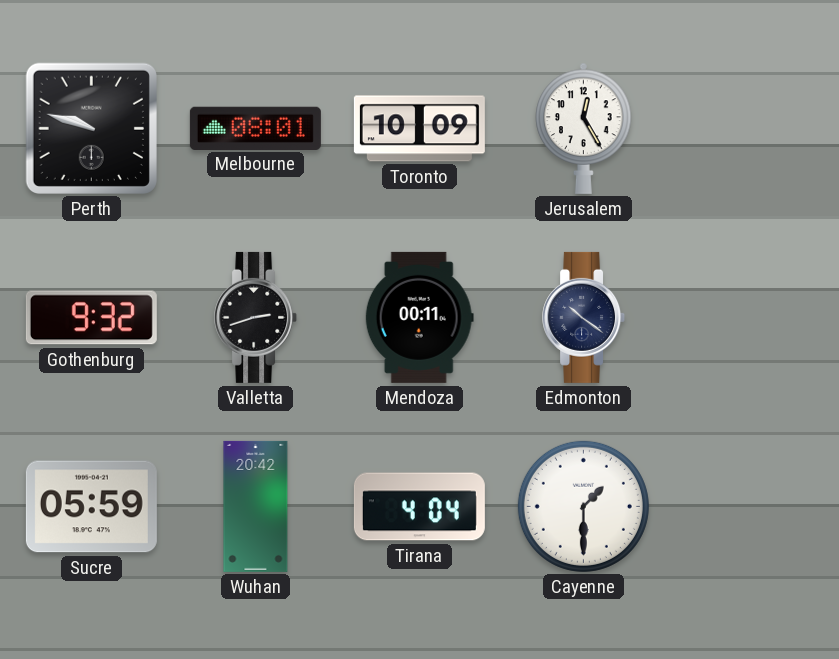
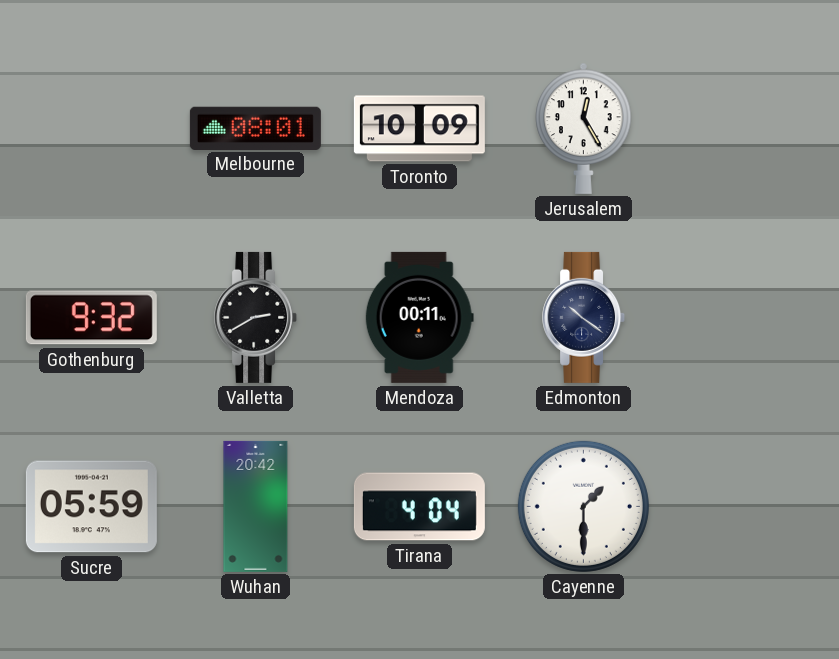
Perth: 9:48 -> none (91, 128)
Valletta: 2:42 -> 2:40 (256, 317)
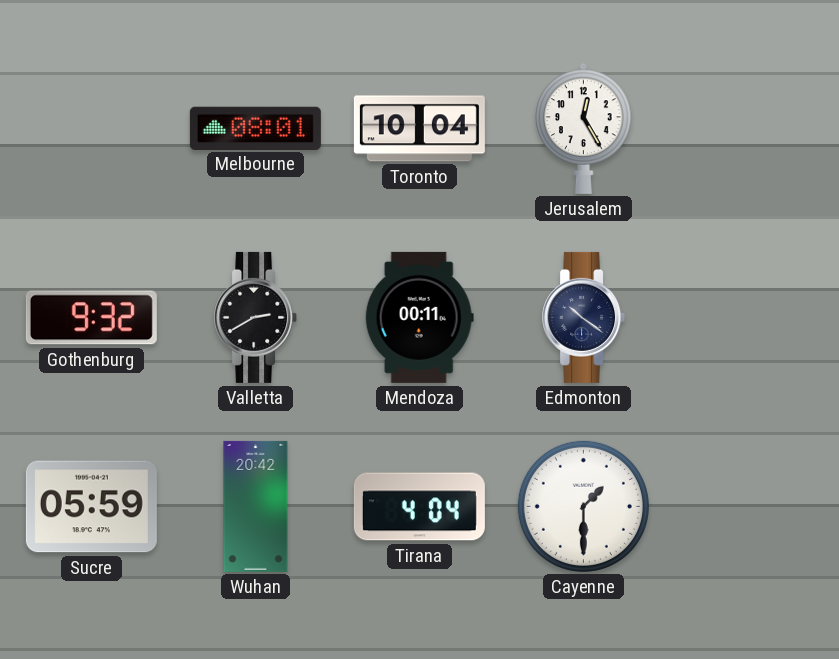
Toronto: 10:09 -> 10:04 (419, 129)
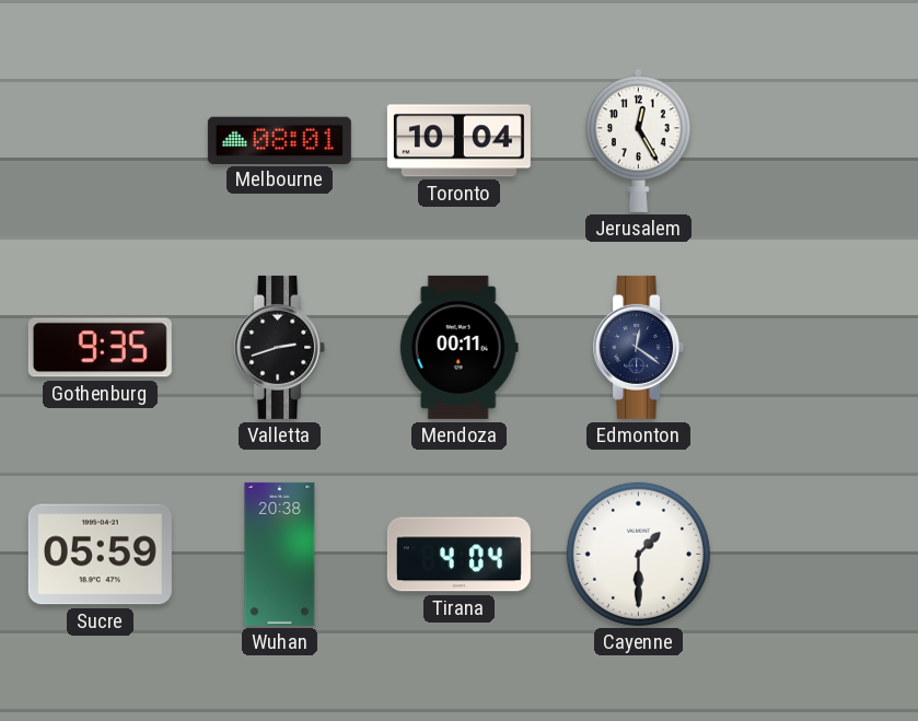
Gothenburg: 9:32 -> 9:35 (100, 348)
Valletta: 2:40 -> 2:42 (280, 347)
Edmonton: 10:21 -> 12:21 (639, 347)
Wuhan: 20:42 -> 20:38 (280, 554)
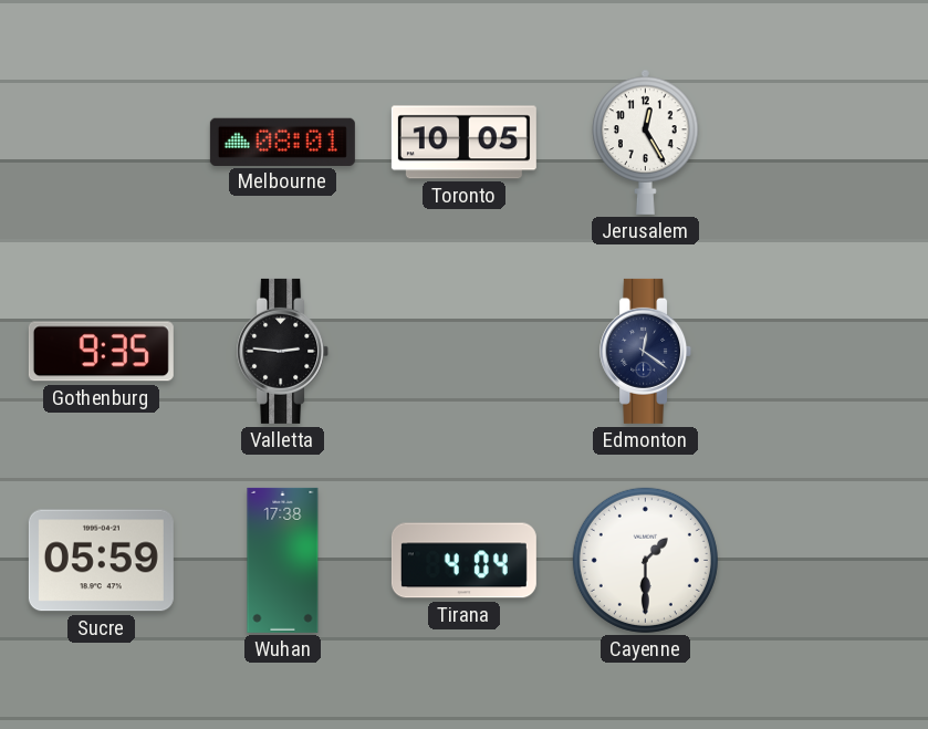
Toronto: 10:04 -> 10:05 (463, 143)
Valletta: 2:42 -> 2:46 (283, 351)
Mendoza: 00:11 -> none (458, 347)
Wuhan: 20:38 -> 17:38 (283, 560)
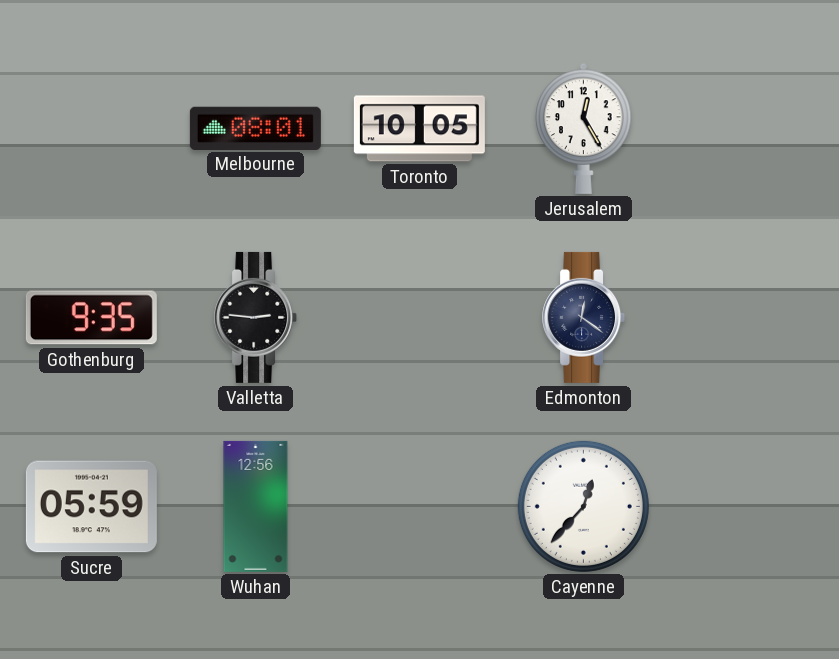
Wuhan: 17:38 -> 12:56 (256, 506)
Tirana: 4:04 -> none (463, 561)
Cayenne: 1:30 -> 12:37 (583, 506)
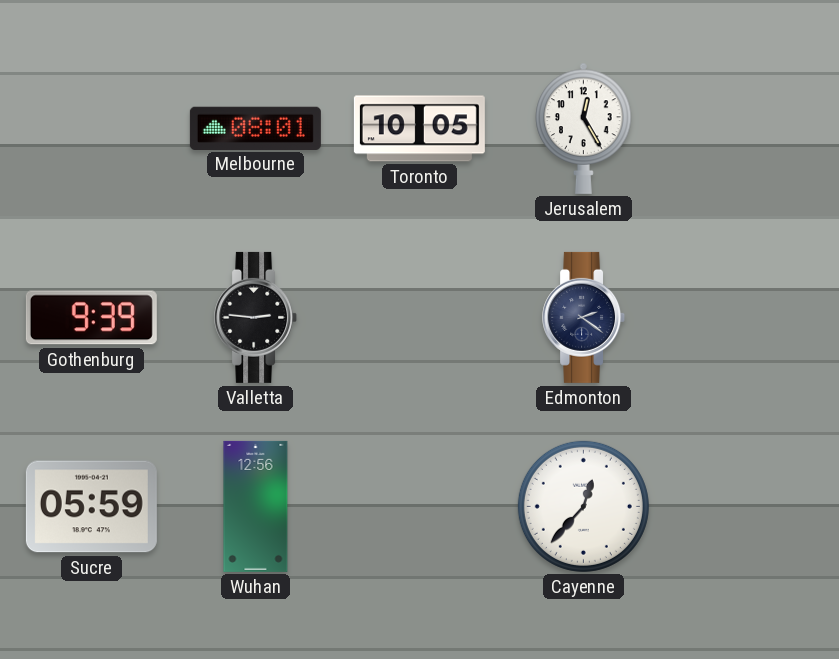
Gothenburg: 9:35 -> 9:39 (91, 318)
Edmonton: 12:21 -> 2:21 (584, 317)
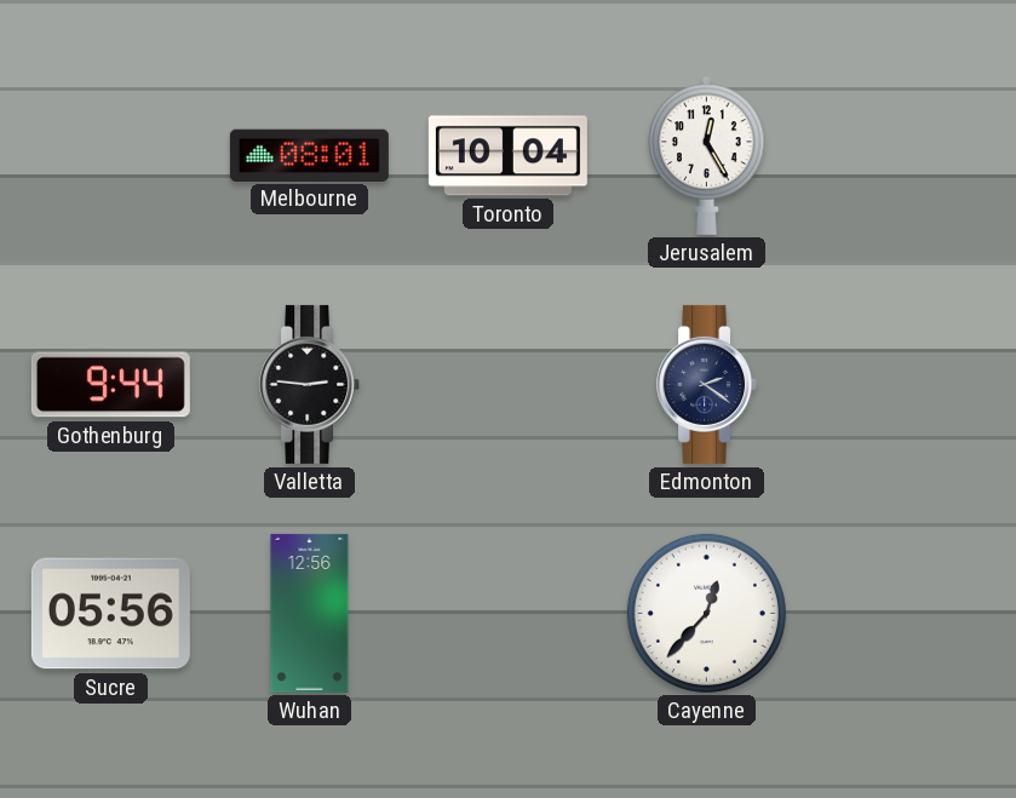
Toronto: 10:05 -> 10:04 (507, 156)
Gothenburg: 9:39 -> 9:44 (110, 385)
Sucre: 05:59 -> 05:56 (110, 614)
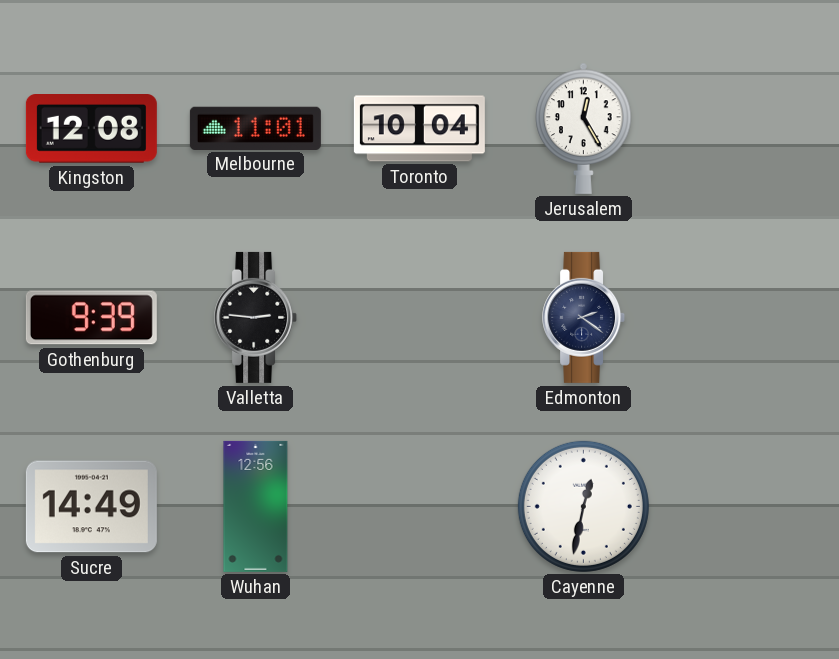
Kingston: none -> 12:08 (91, 129)
Melbourne: 08:01 -> 11:01 (255, 128)
Gothenburg: 9:44 -> 9:39 (91, 318)
Sucre: 05:56 -> 14:49 (91, 507)
Cayenne: 12:37 -> 12:32 (583, 506)
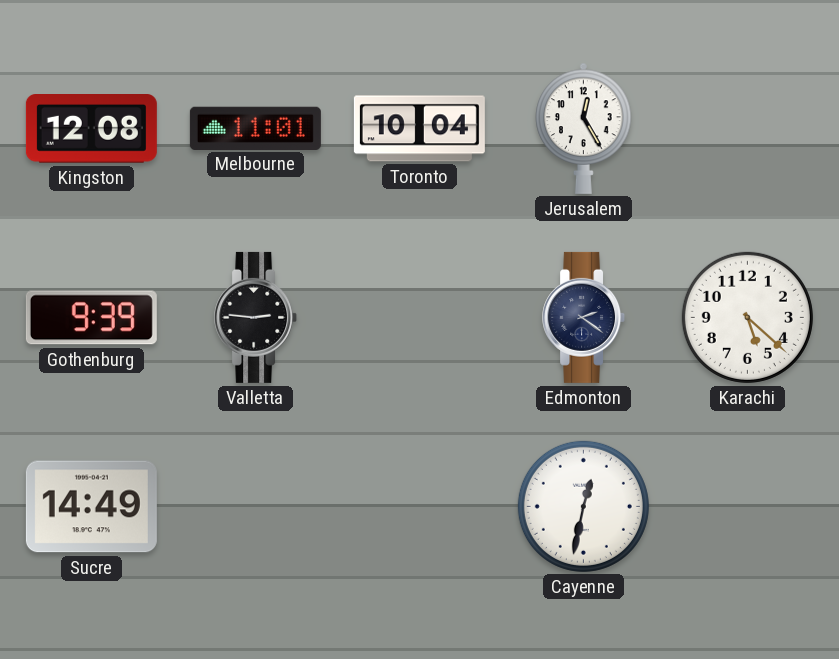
Karachi: none -> 5:22 (747, 317)
Wuhan: 12:56 -> none (256, 506)
